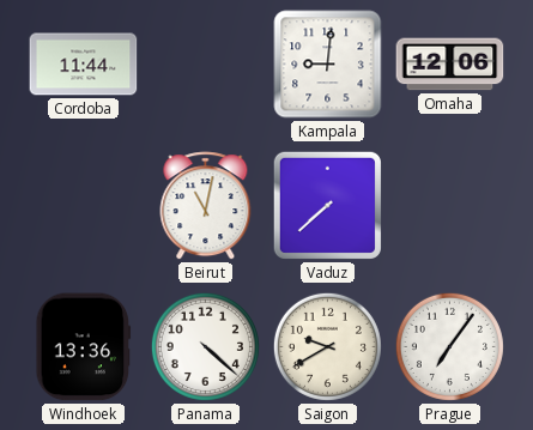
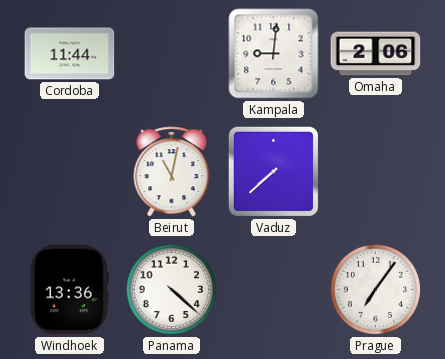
Omaha: 12:06 -> 2:06 (376, 54)
Saigon: 9:40 -> none (327, 346)
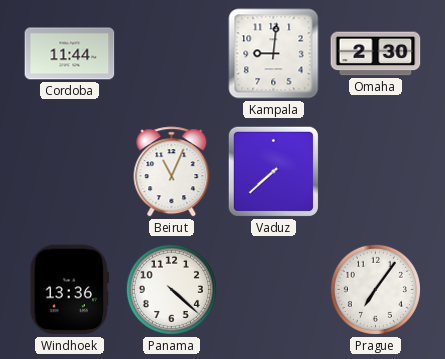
Omaha: 2:06 -> 2:30 (376, 54)
Beirut: 11:02 -> 11:04 (172, 172)
